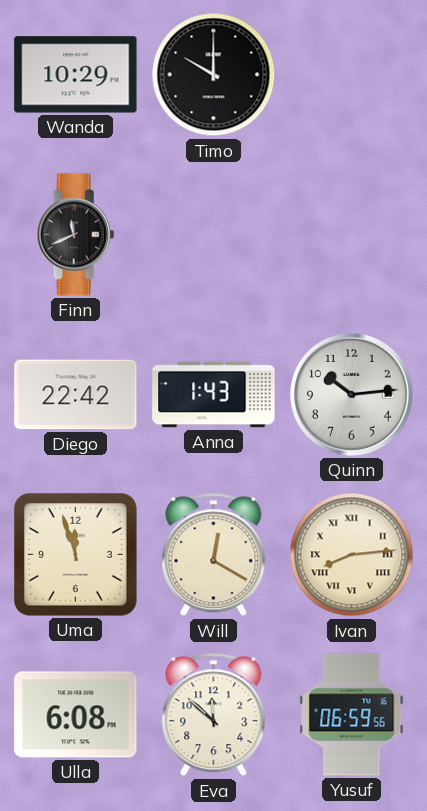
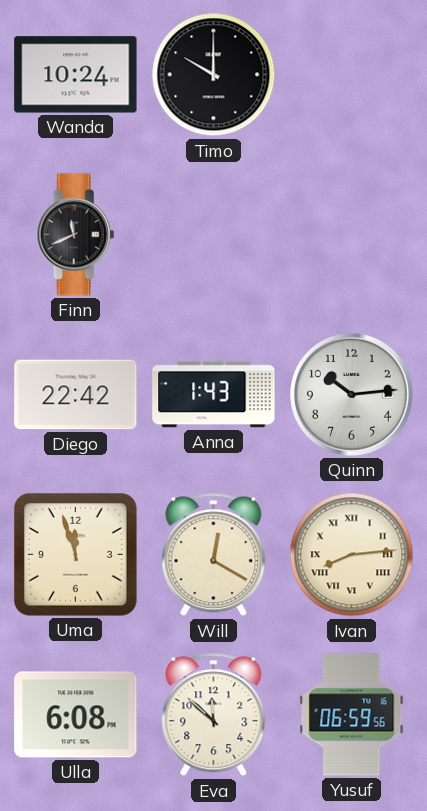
Wanda: 10:29 -> 10:24 (76, 75)
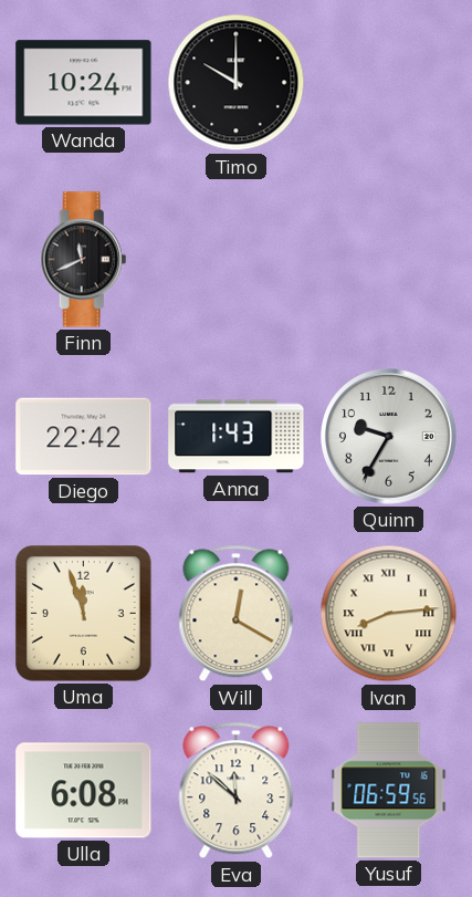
Quinn: 10:14 -> 9:35 (389, 437)
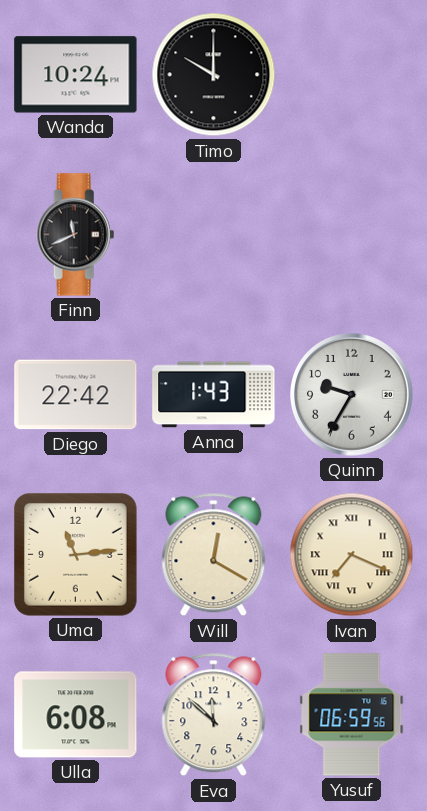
Uma: 11:57 -> 11:14 (76, 555)
Ivan: 8:14 -> 7:19 (352, 555)
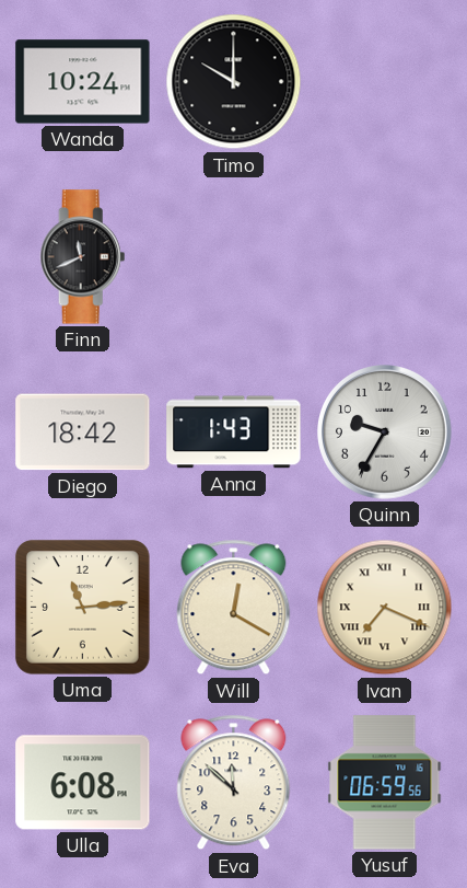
Diego: 22:42 -> 18:42 (83, 433)
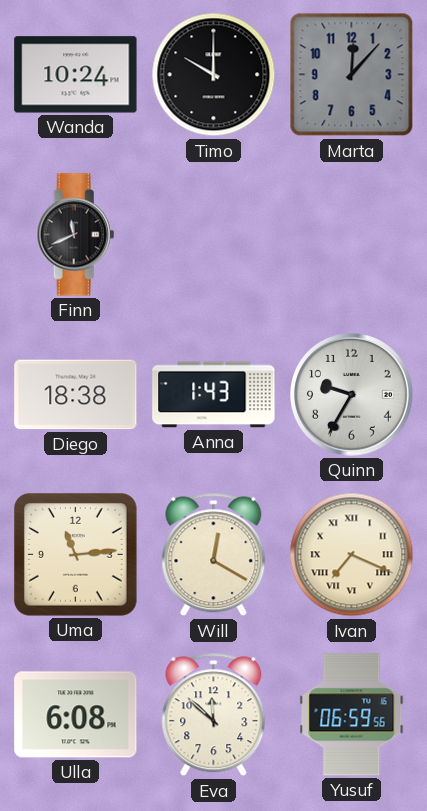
Marta: none -> 12:07 (352, 75)
Diego: 18:42 -> 18:38 (76, 395)
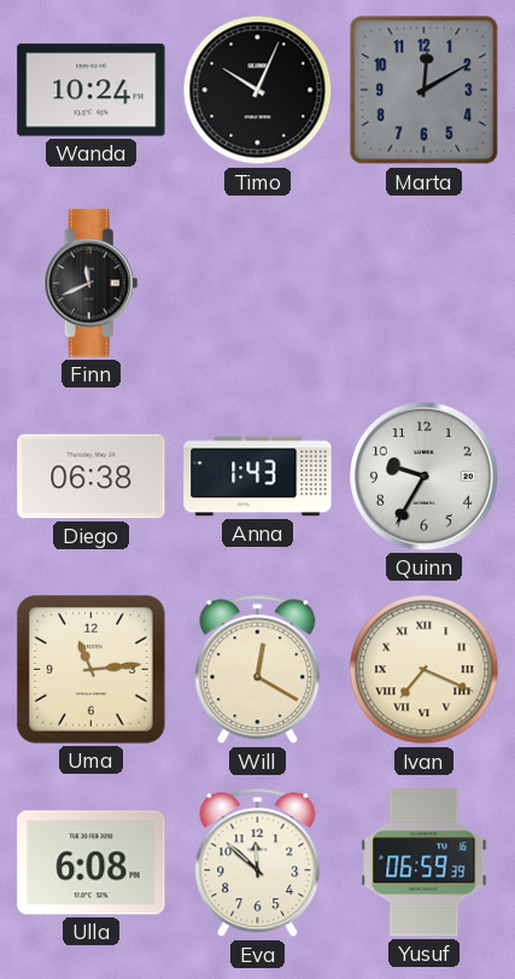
Timo: 10:00 -> 10:04 (258, 91)
Marta: 12:07 -> 12:10 (425, 91)
Diego: 18:38 -> 06:38 (92, 477)
Yusuf: 06:59:56 -> 06:59:39 (425, 863)
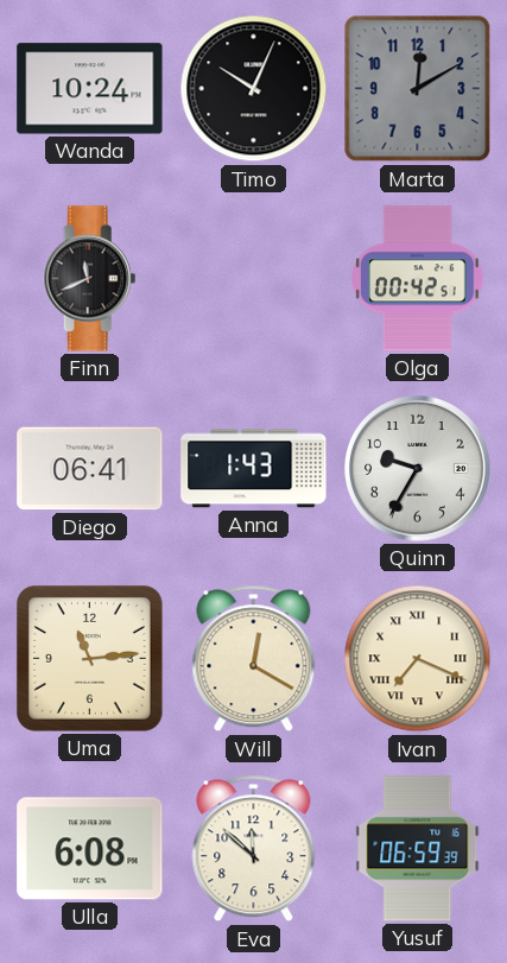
Olga: none -> 00:42 (418, 279)
Diego: 06:38 -> 06:41 (90, 469)
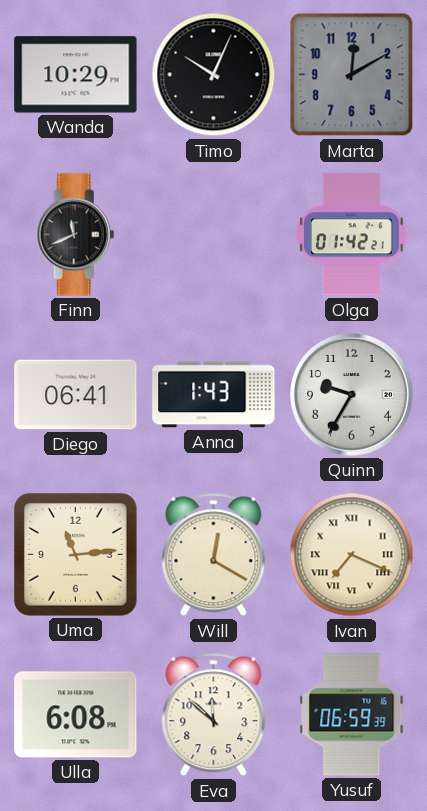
Wanda: 10:24 -> 10:29 (76, 75)
Olga: 00:42 -> 01:42 (352, 235)
